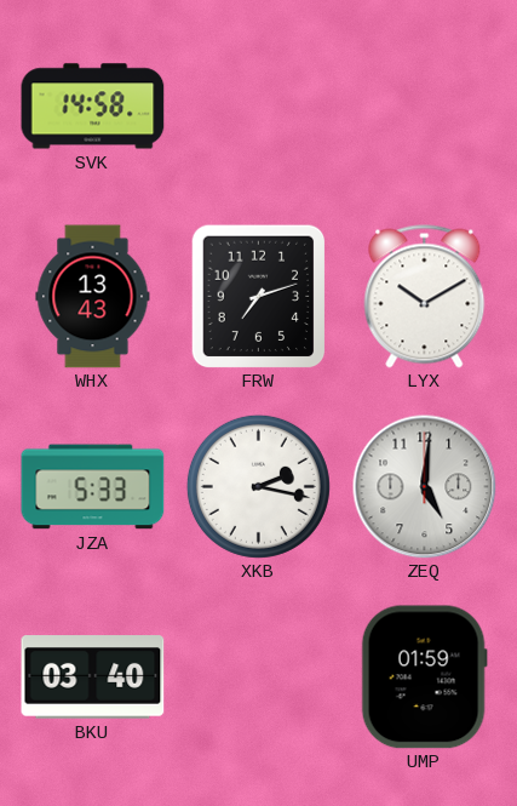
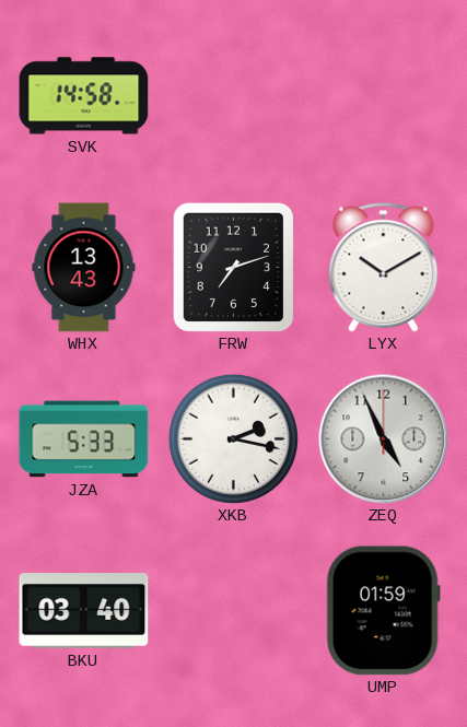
ZEQ: 5:01 -> 4:56 (384, 439)
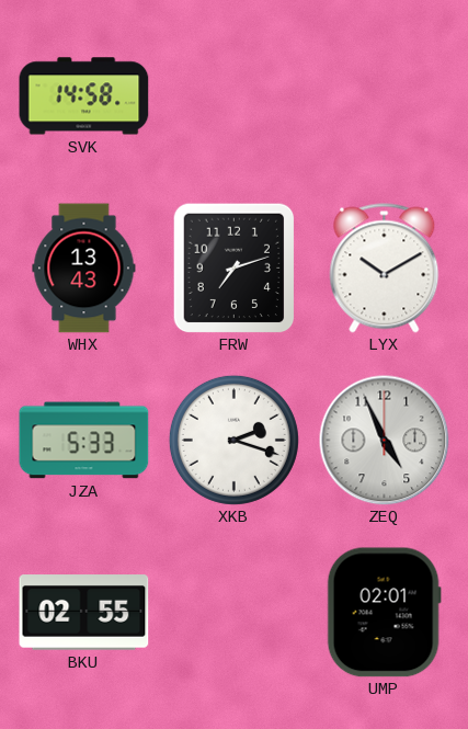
XKB: 2:17 -> 2:18 (233, 440)
BKU: 03:40 -> 02:55 (84, 613)
UMP: 01:59 -> 02:01 (384, 613)
